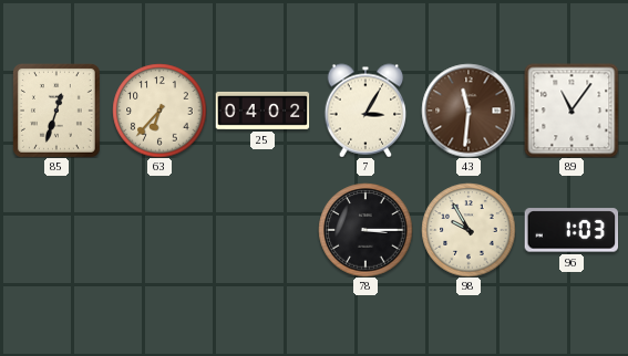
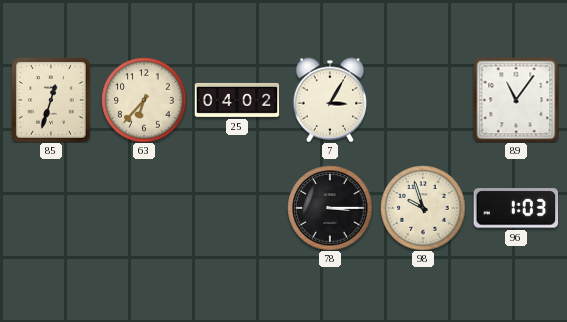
43: 11:31 -> none (469, 111)
98: 9:55 -> 9:57 (423, 208)
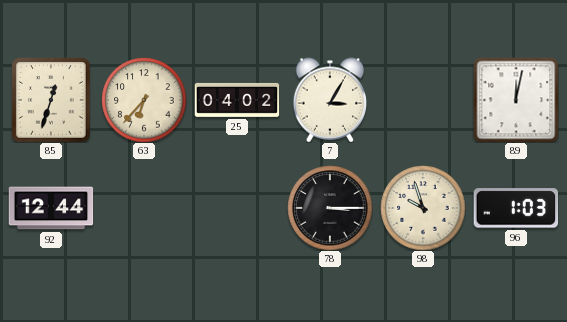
89: 11:06 -> 12:02 (516, 100)
92: none -> 12:44 (51, 208)
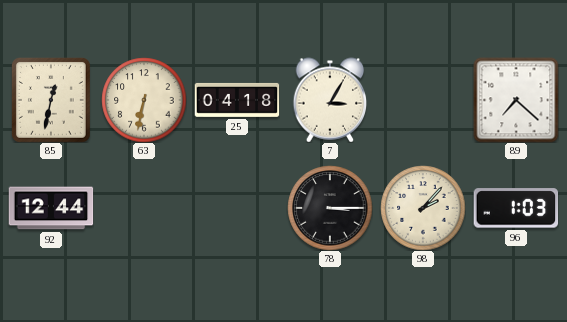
85: 12:33 -> 12:32 (51, 100)
63: 6:37 -> 6:32 (144, 100)
25: 04:02 -> 04:18 (237, 100)
89: 12:02 -> 7:22 (516, 100)
98: 9:57 -> 2:07 (423, 208)
